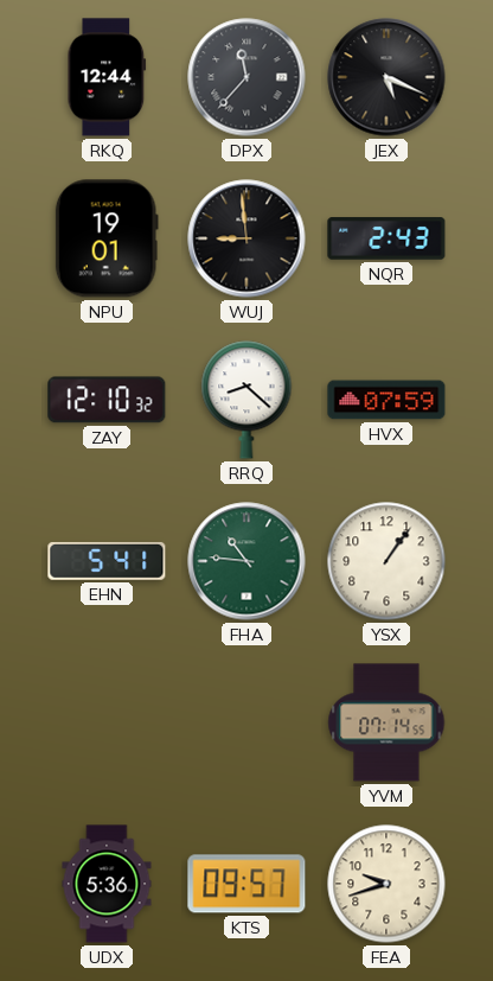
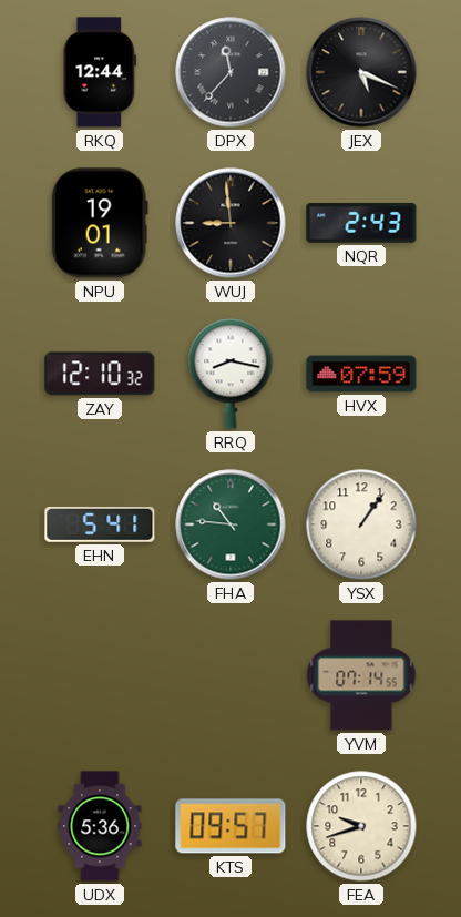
RRQ: 8:22 -> 8:17 (230, 374)
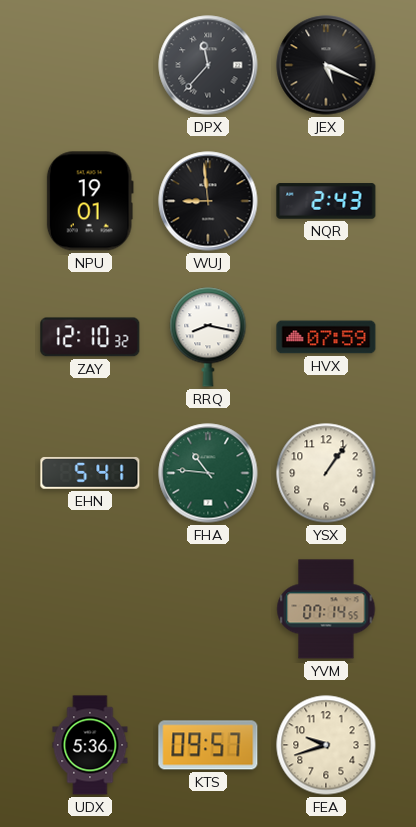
RKQ: 12:44 -> none (100, 72)
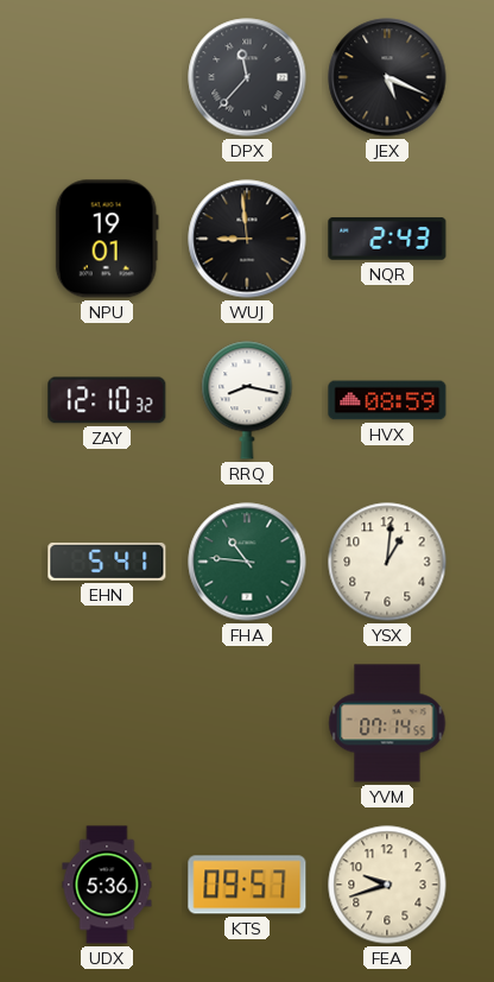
HVX: 07:59 -> 08:59 (387, 400)
YSX: 1:06 -> 1:01 (387, 562)
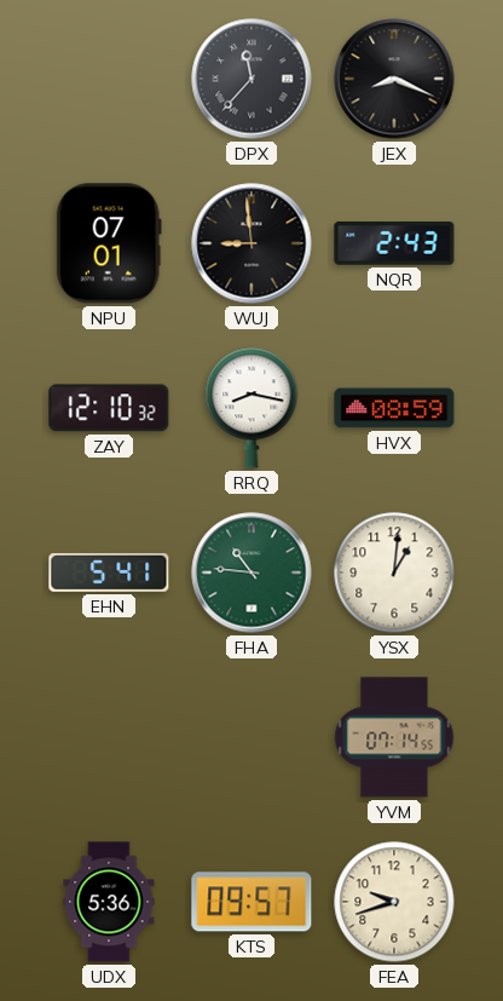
JEX: 5:19 -> 8:19 (394, 79)
NPU: 19:01 -> 07:01 (109, 243)
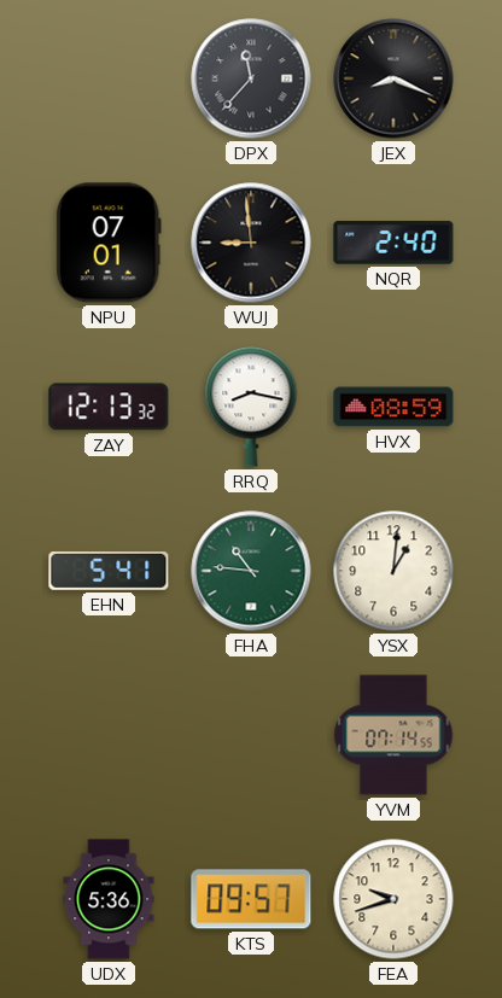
NQR: 2:43 -> 2:40 (393, 243)
ZAY: 12:10 -> 12:13 (109, 407)
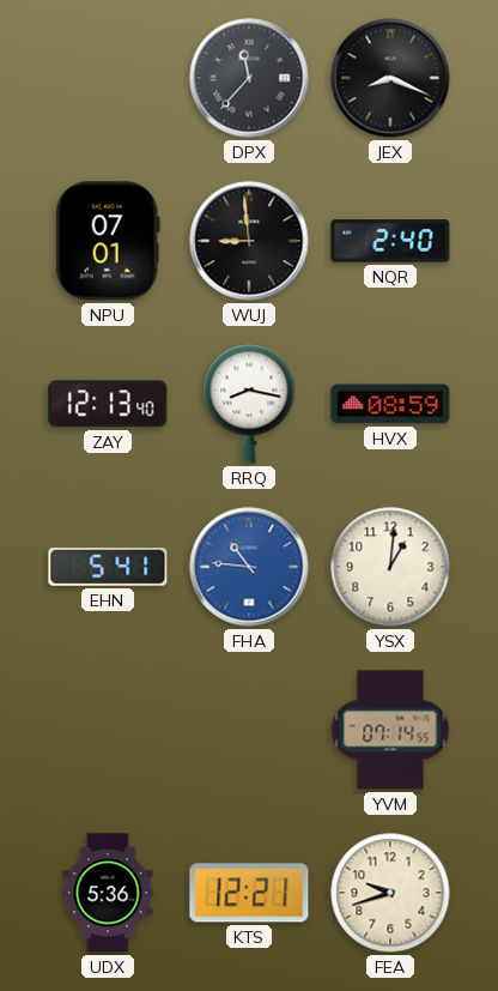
ZAY: 12:13:32 -> 12:13:40 (108, 404)
FHA dial: green -> blue (249, 567)
KTS: 09:57 -> 12:21 (249, 893)
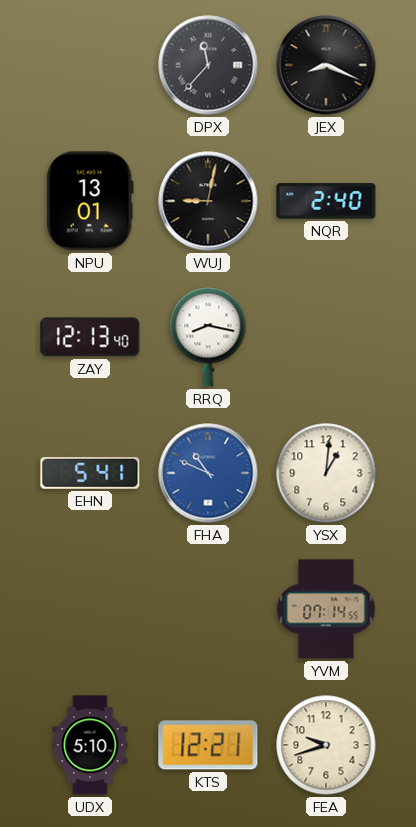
NPU: 07:01 -> 13:01 (90, 201)
WUJ: 8:59 -> 9:02 (208, 201)
HVX: 08:59 -> none (390, 404)
FHA: 10:46 -> 10:49 (208, 473)
UDX: 5:36 -> 5:10 (90, 745)
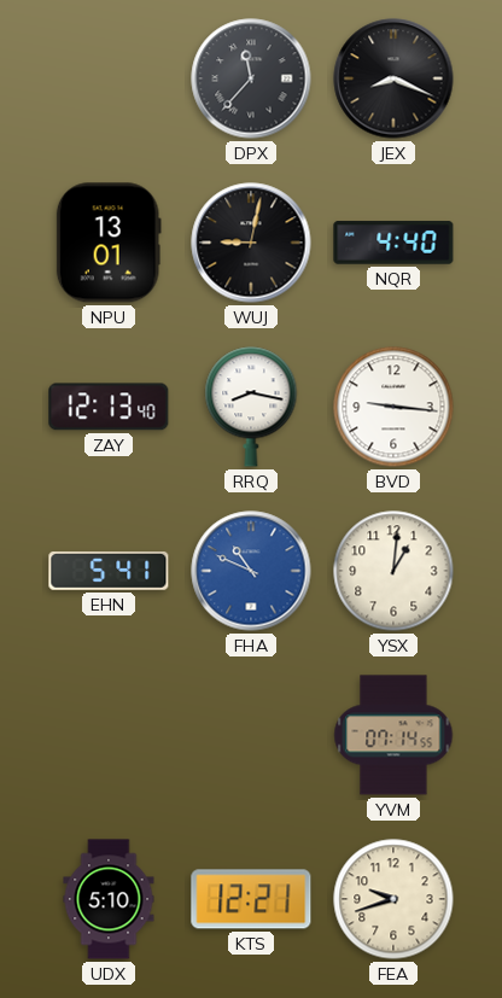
NQR: 2:40 -> 4:40 (393, 243)
BVD: none -> 9:16 (393, 407)
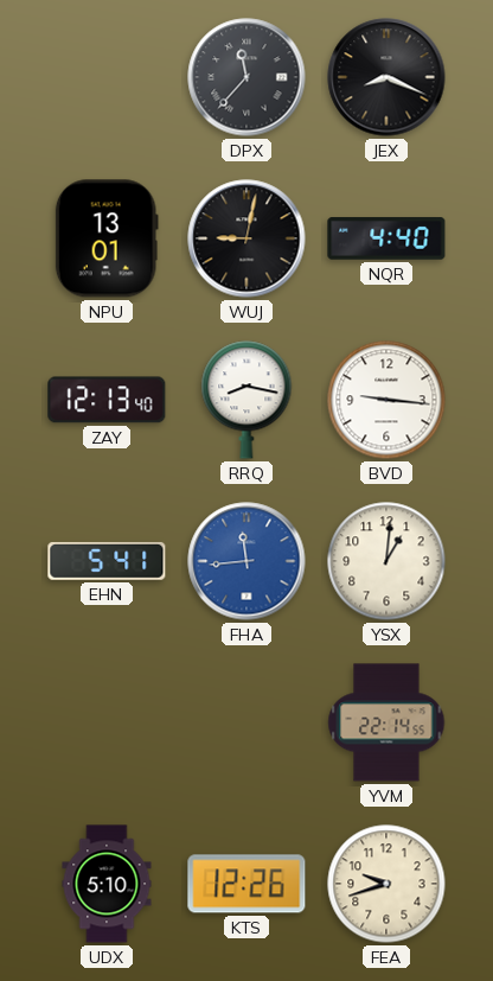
FHA: 10:49 -> 11:44 (246, 561)
YVM: 07:14 -> 22:14 (386, 722)
KTS: 12:21 -> 12:26 (246, 884)
